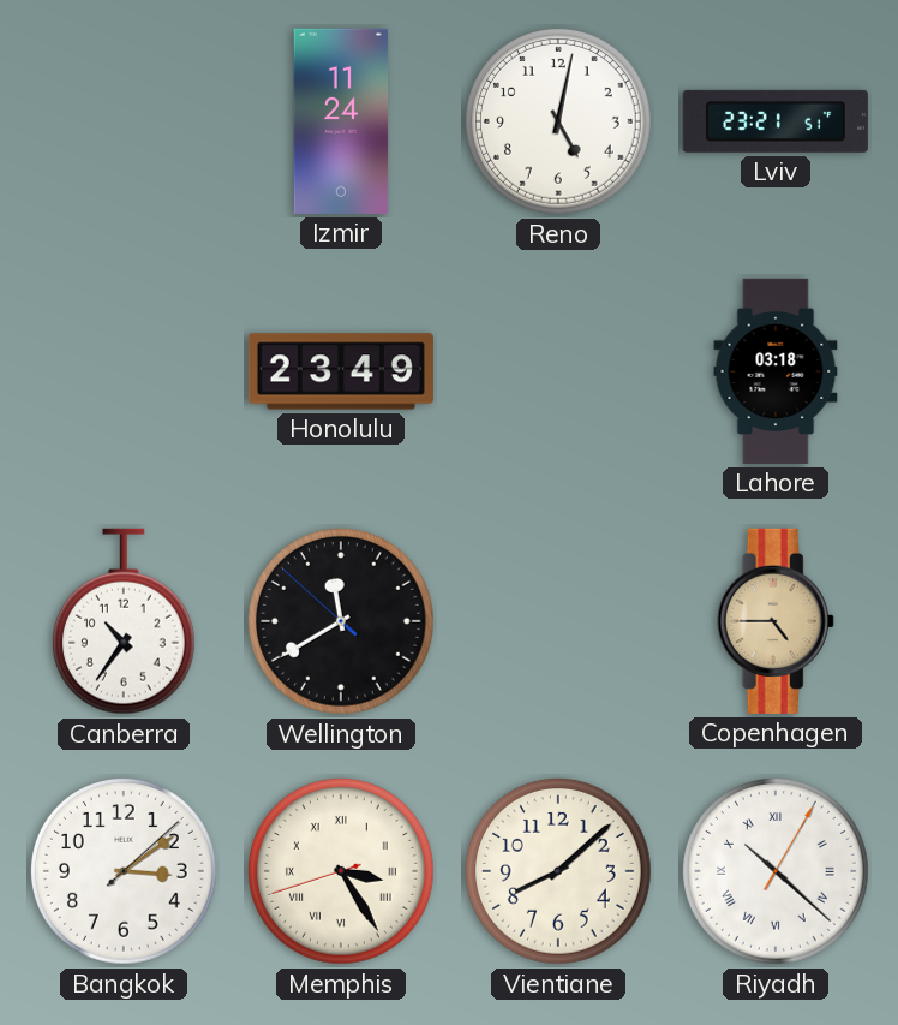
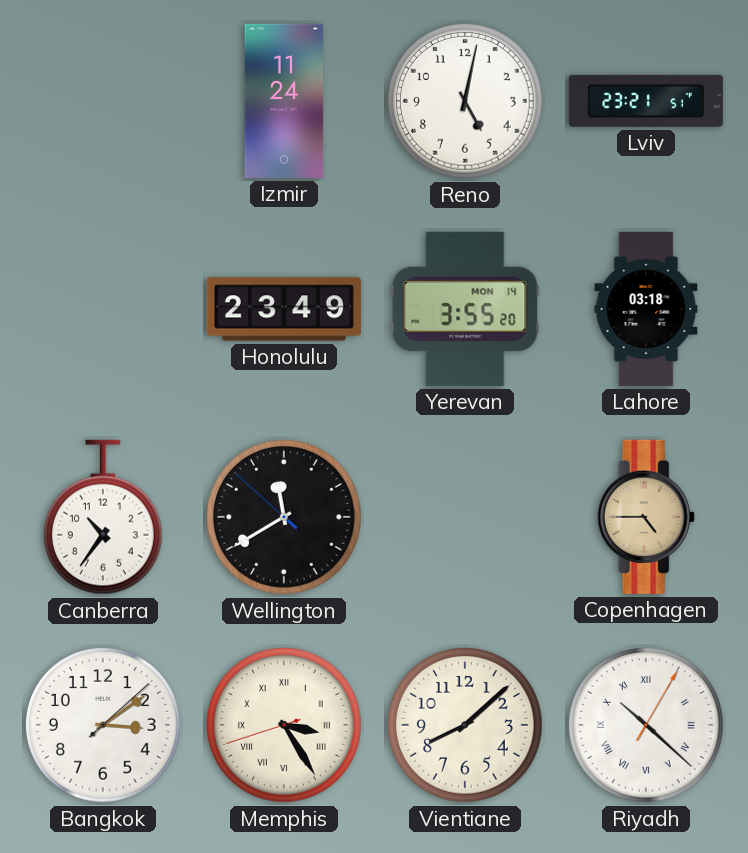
Yerevan: none -> 3:55 (465, 309)
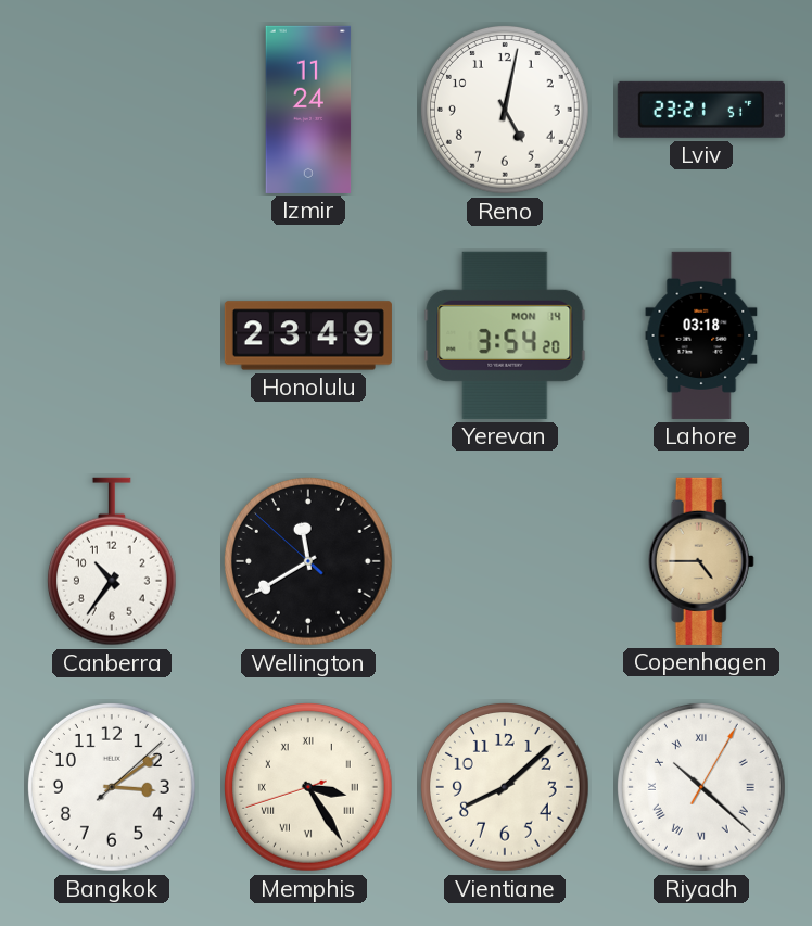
Yerevan: 3:55 -> 3:54 (505, 335)
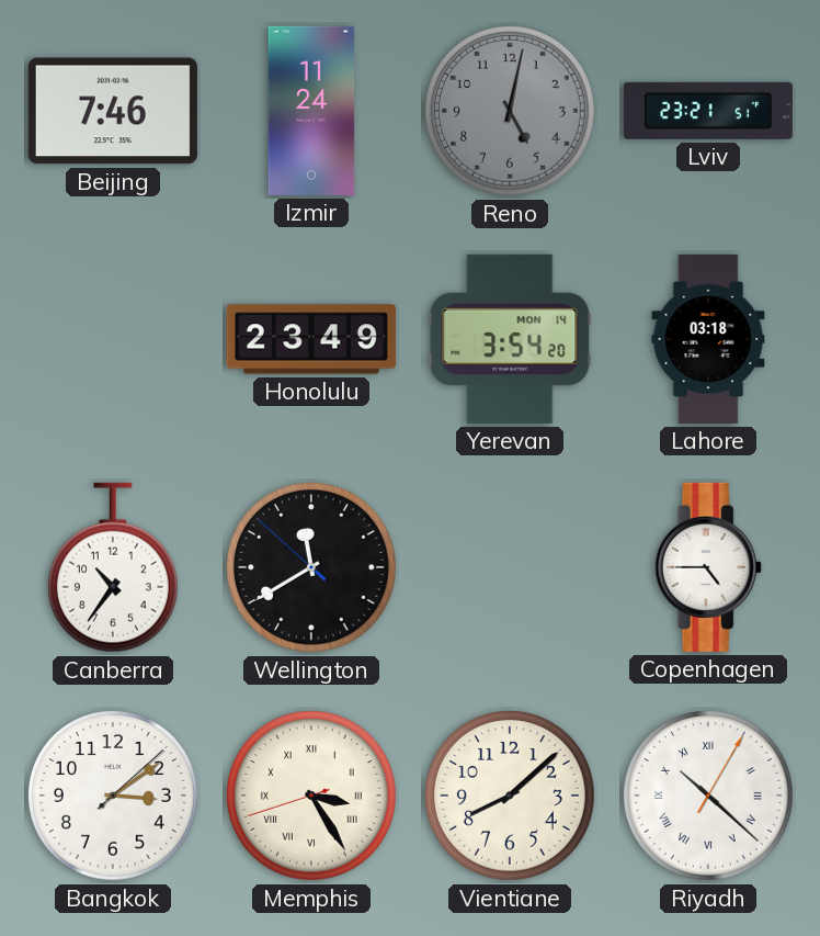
Beijing: none -> 7:46 (113, 111)
Reno dial: white -> grey (510, 111)
Copenhagen dial: champagne -> white (708, 567)
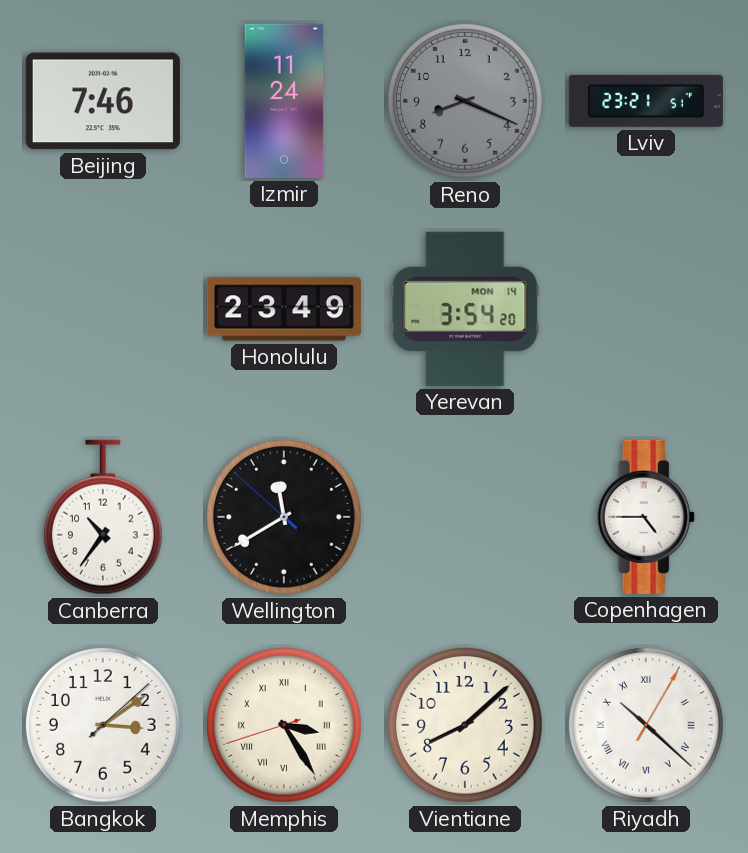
Reno: 5:02 -> 8:19 (465, 101)
Lahore: 03:18 -> none (708, 339)
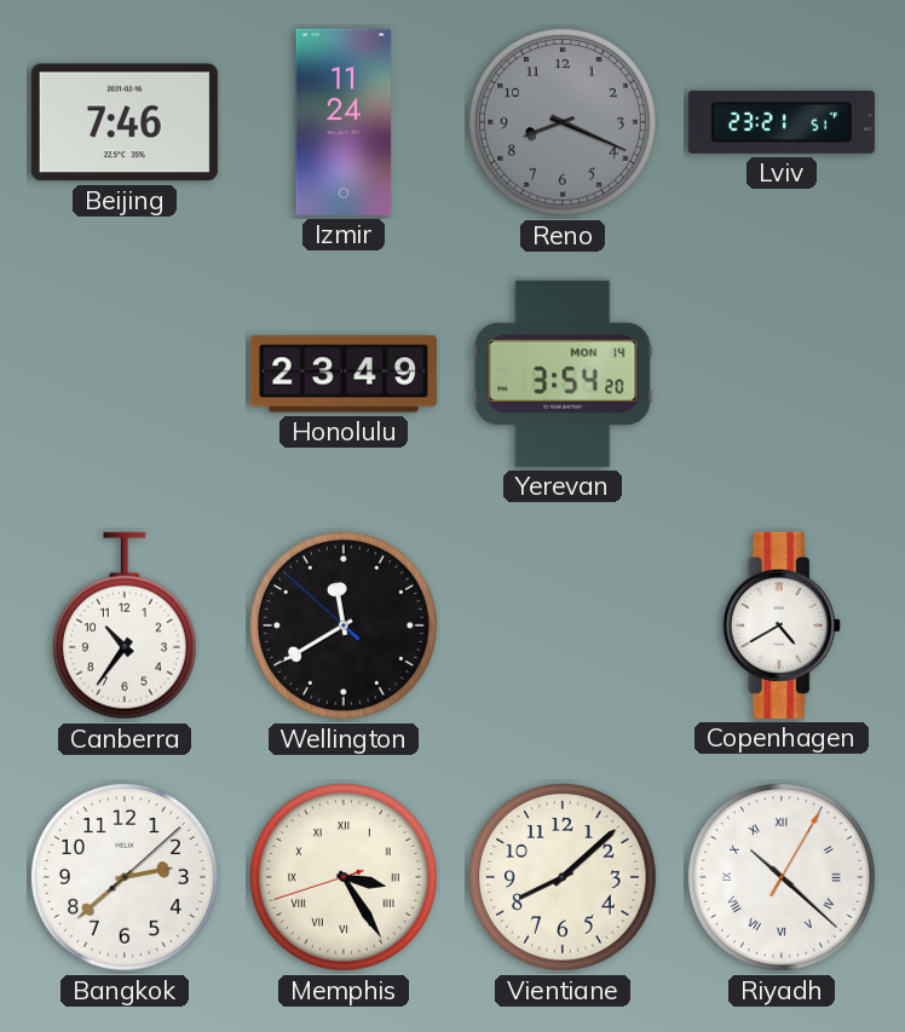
Copenhagen: 4:45 -> 4:40 (782, 625)
Bangkok: 3:09 -> 2:38 (125, 877)
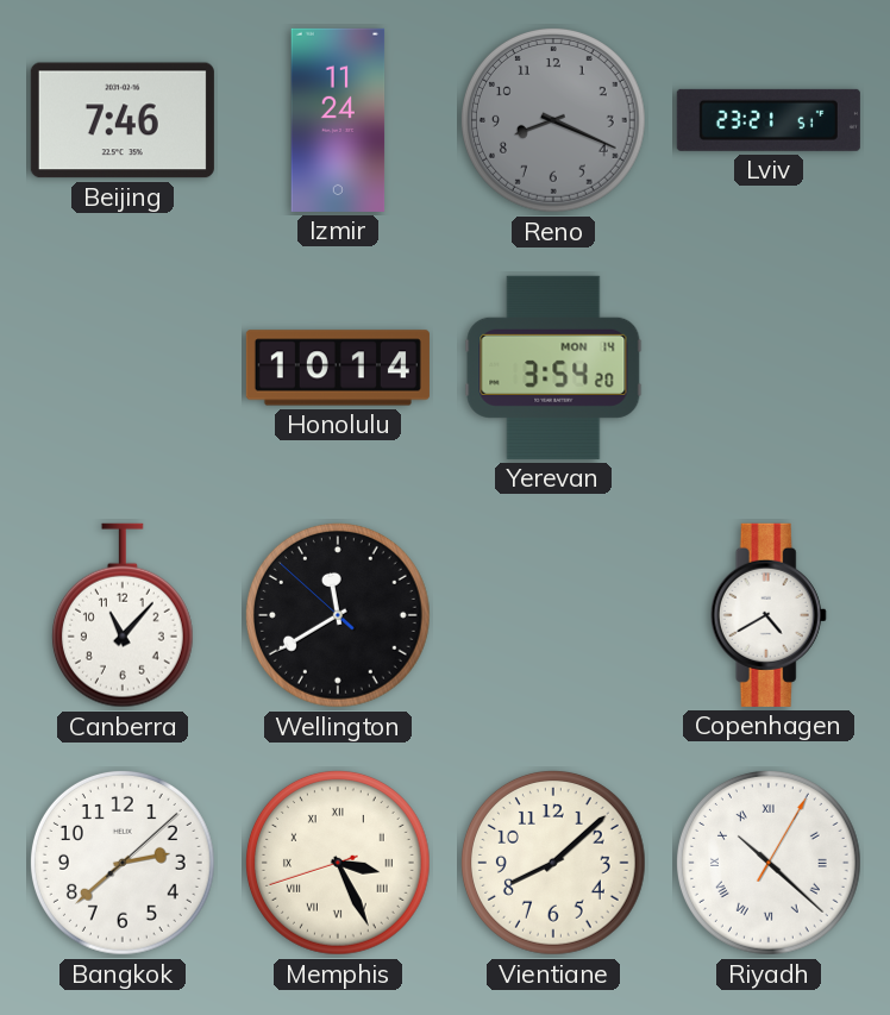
Honolulu: 23:49 -> 10:14 (338, 368)
Canberra: 10:36 -> 11:07 (123, 615)
Memphis: 3:24 -> 3:25 (338, 863)
